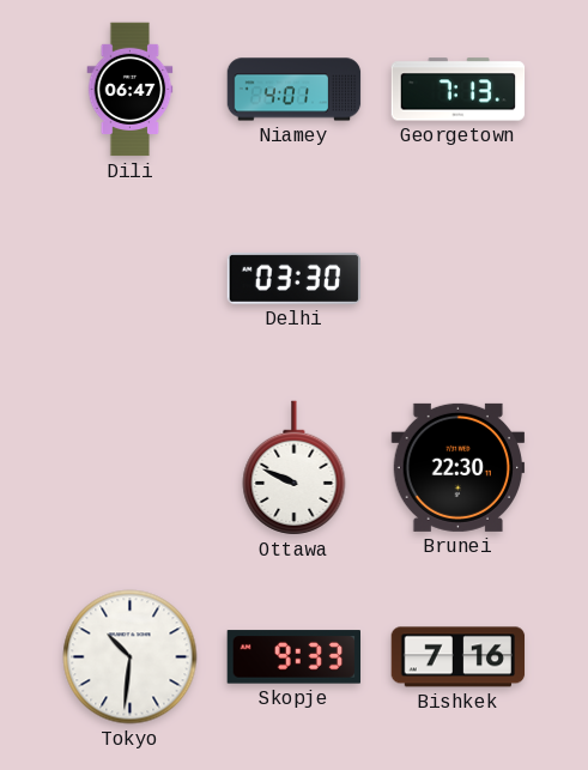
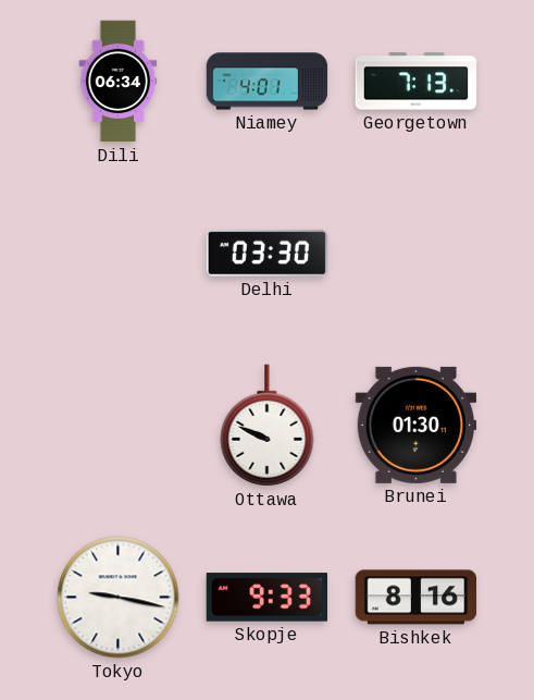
Dili: 06:47 -> 06:34 (119, 82)
Brunei: 22:30 -> 01:30 (417, 425)
Tokyo: 10:31 -> 9:17 (119, 598)
Bishkek: 7:16 -> 8:16 (417, 598)
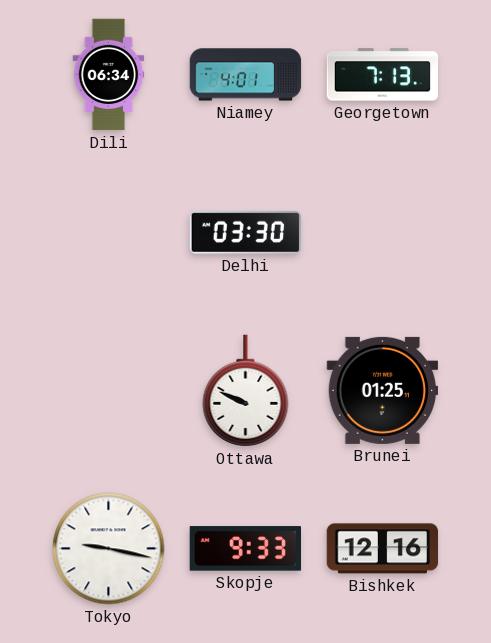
Brunei: 01:30 -> 01:25 (383, 390)
Bishkek: 8:16 -> 12:16 (383, 549)
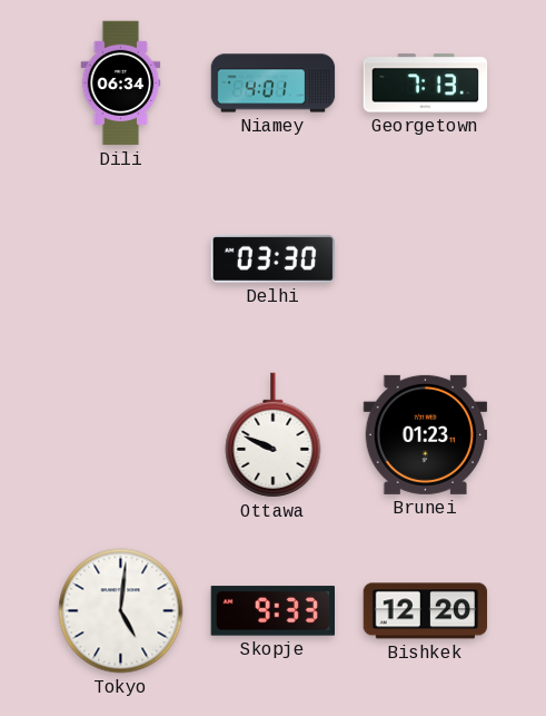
Brunei: 01:25 -> 01:23 (426, 434)
Tokyo: 9:17 -> 5:01 (121, 611)
Bishkek: 12:16 -> 12:20 (426, 611)
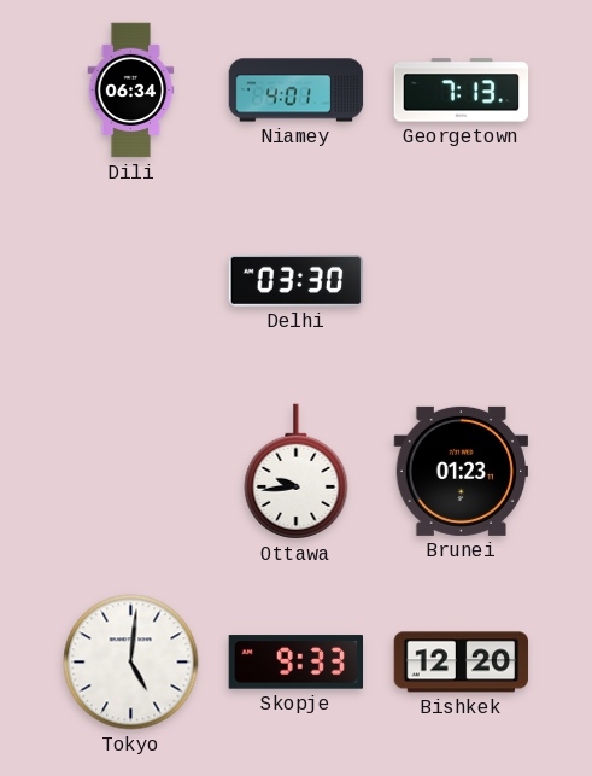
Ottawa: 9:49 -> 9:44 (297, 472)
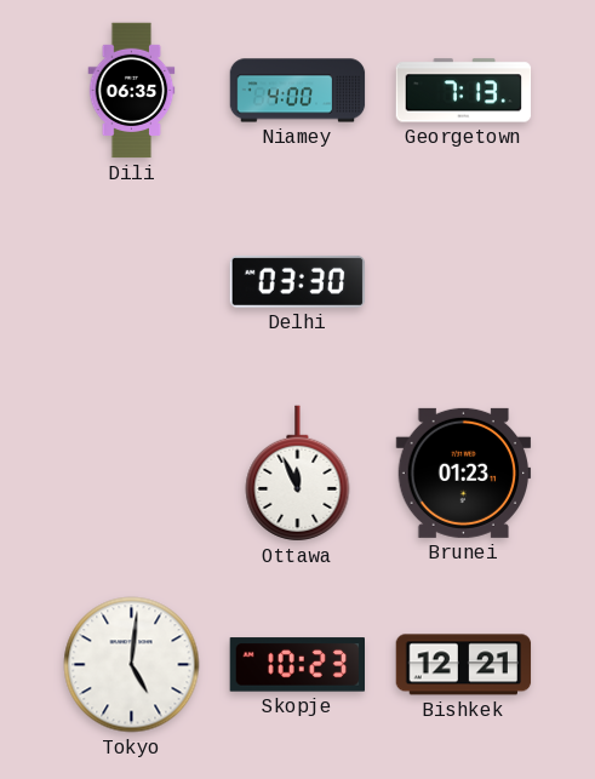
Dili: 06:34 -> 06:35 (132, 91)
Niamey: 4:01 -> 4:00 (298, 91)
Ottawa: 9:44 -> 11:56 (298, 474)
Skopje: 9:33 -> 10:23 (297, 665)
Bishkek: 12:20 -> 12:21 (464, 665)
